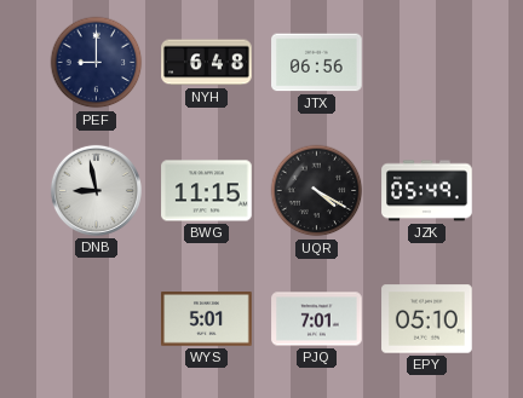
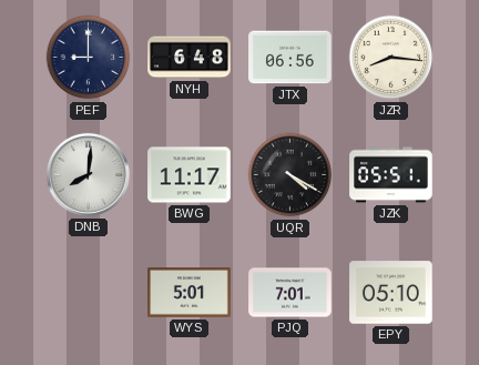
JZR: none -> 8:16 (391, 58)
DNB: 8:58 -> 8:01 (88, 174)
BWG: 11:15 -> 11:17 (190, 175)
JZK: 05:49 -> 05:51 (391, 175)
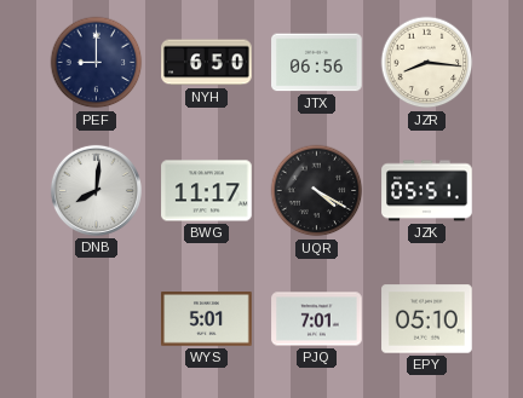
NYH: 6:48 -> 6:50 (207, 63)
